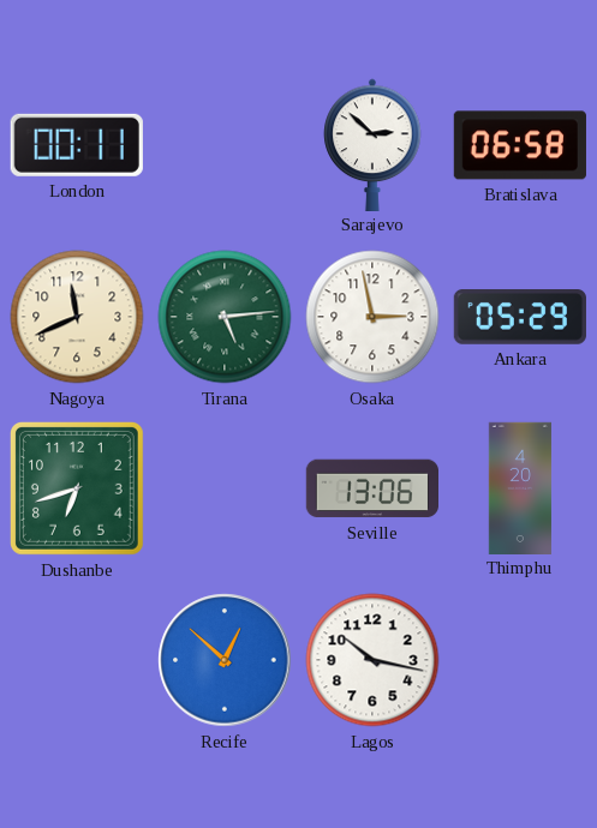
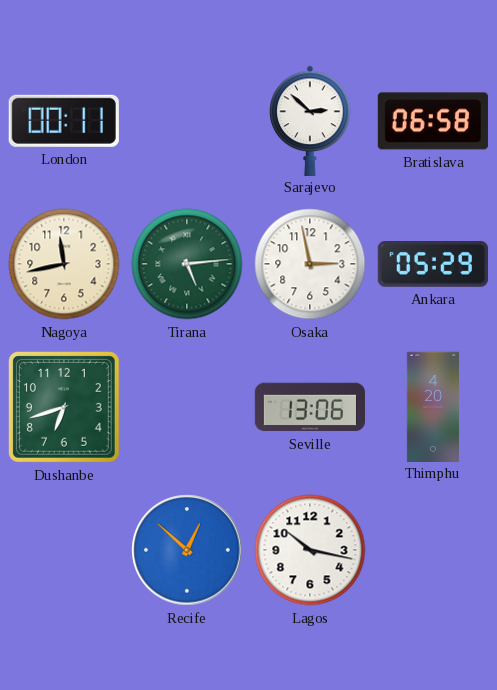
Nagoya: 11:41 -> 11:43 (64, 264)
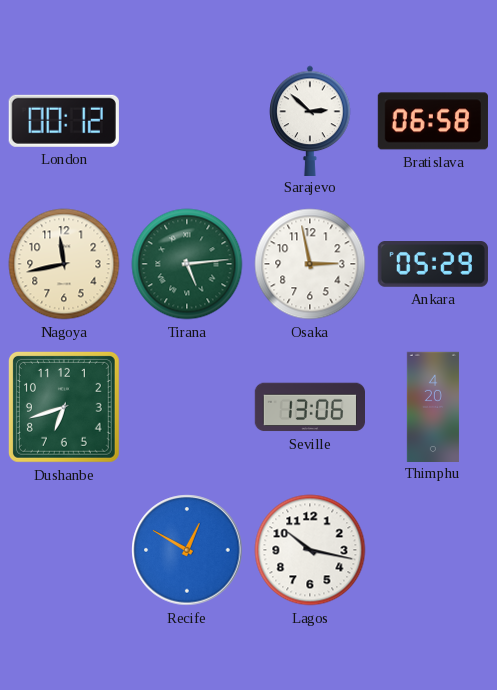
London: 00:11 -> 00:12 (64, 121)
Recife: 12:52 -> 12:50 (187, 550)
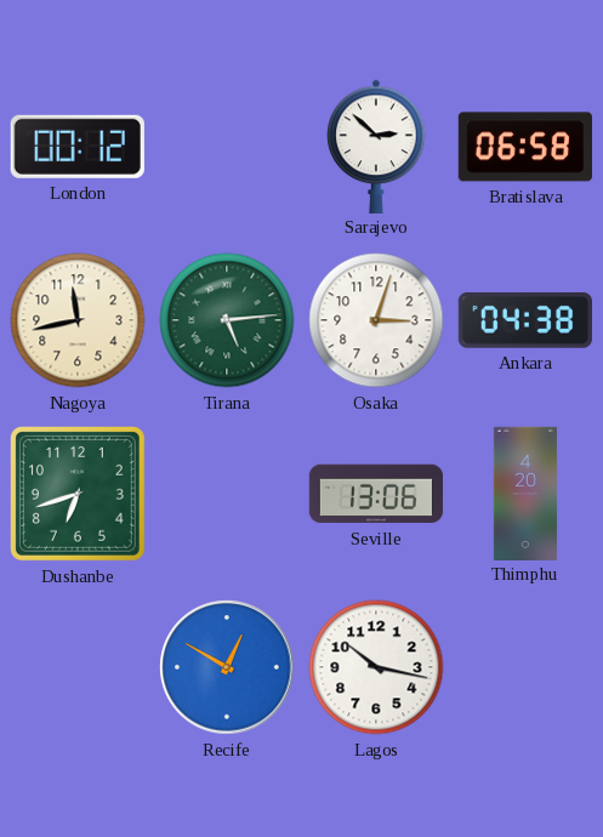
Osaka: 2:58 -> 3:03 (376, 320)
Ankara: 05:29 -> 04:38 (525, 321)
